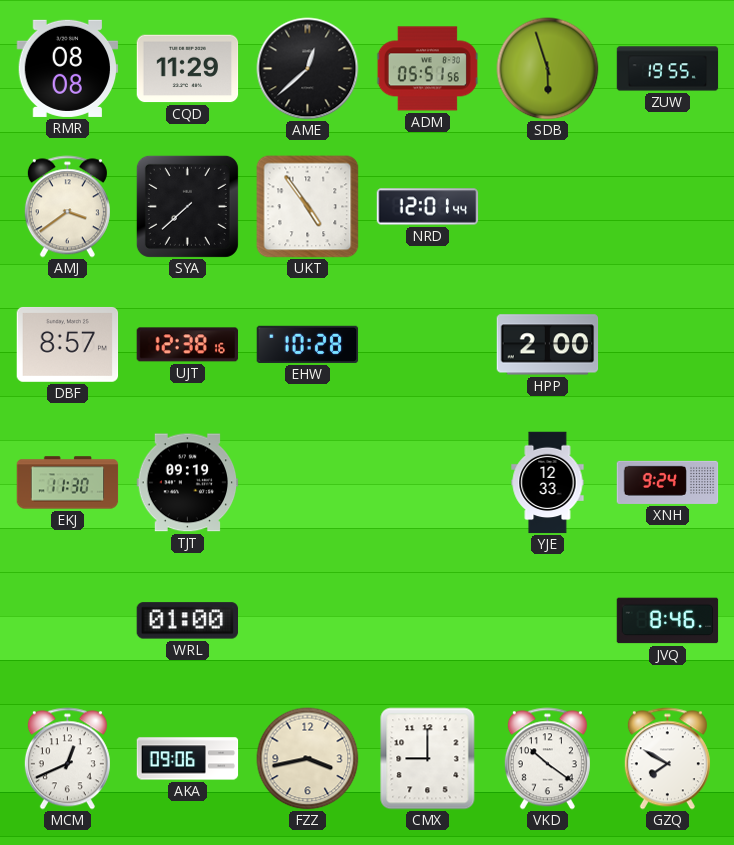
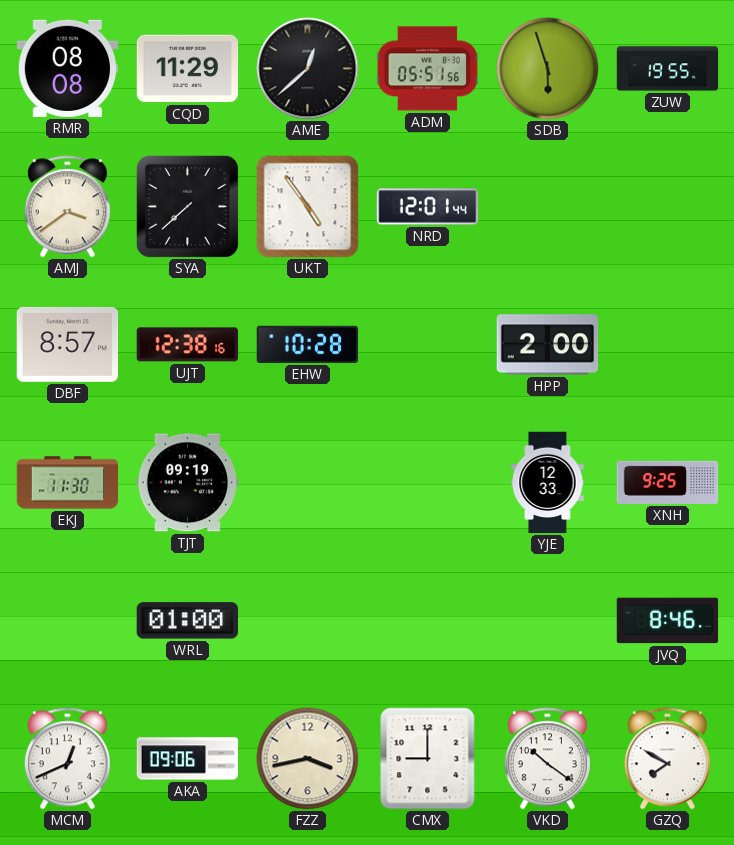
XNH: 9:24 -> 9:25 (668, 482)
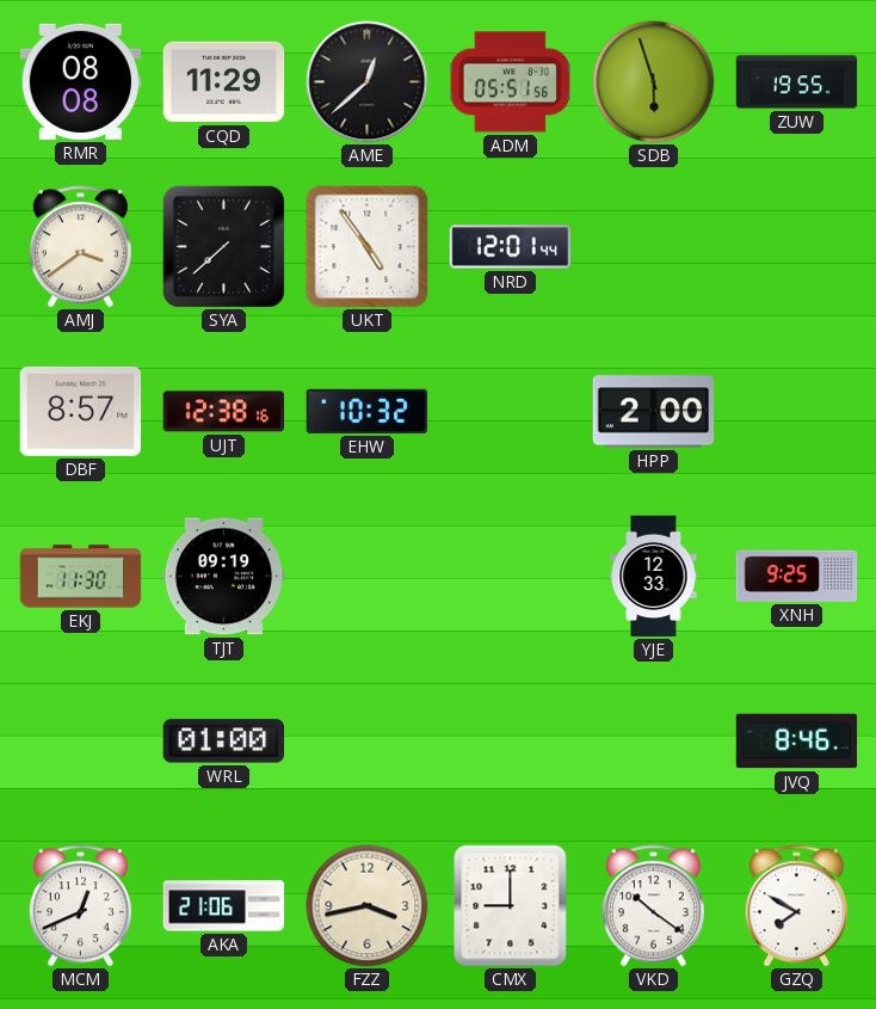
EHW: 10:28 -> 10:32 (368, 411)
AKA: 09:06 -> 21:06 (224, 906)
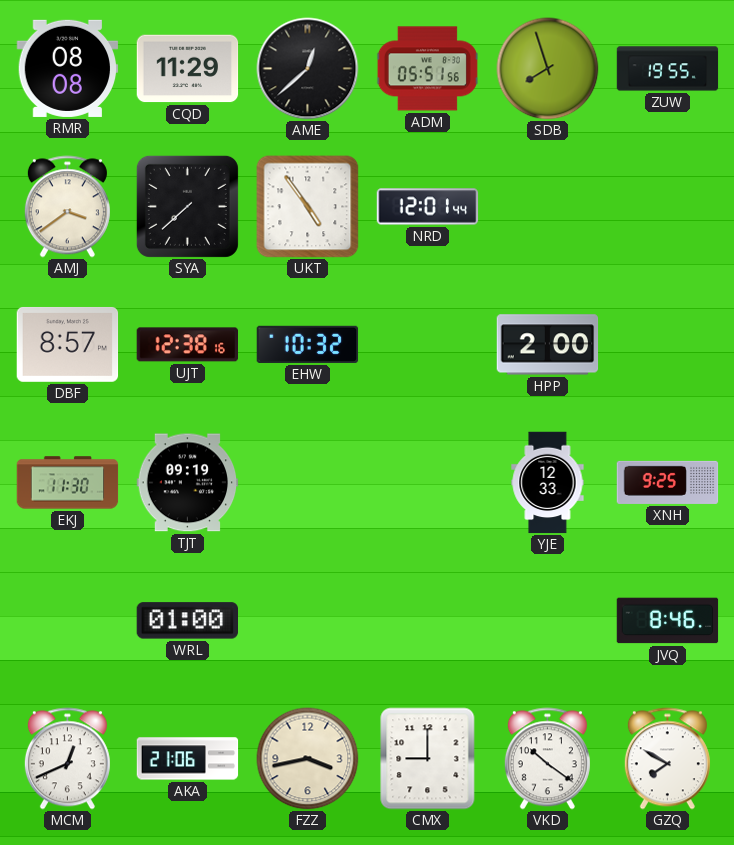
SDB: 5:57 -> 7:57 (548, 69)
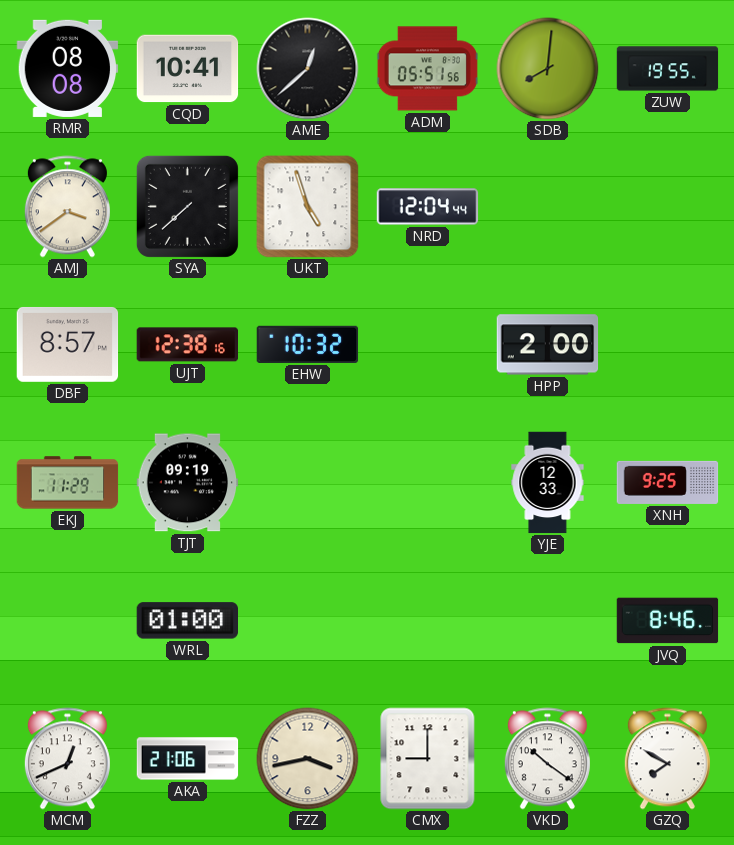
CQD: 11:29 -> 10:41 (188, 69)
SDB: 7:57 -> 8:01 (548, 69)
UKT: 4:54 -> 4:57 (308, 207)
NRD: 12:01 -> 12:04 (428, 207)
EKJ: 11:30 -> 11:29 (68, 483)
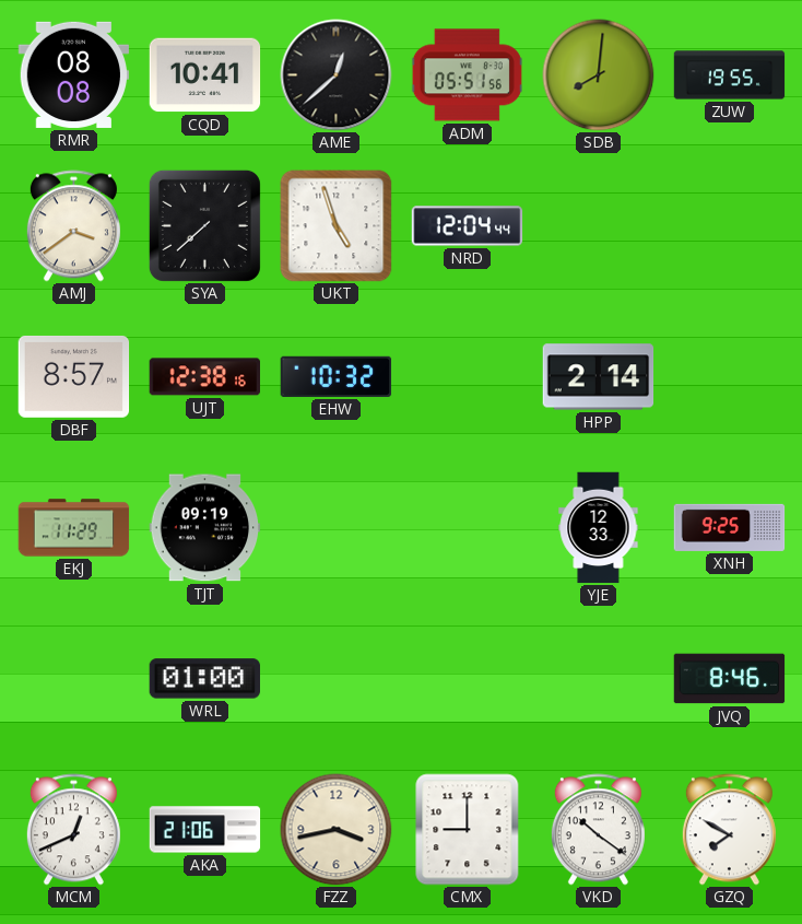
HPP: 2:00 -> 2:14 (599, 377)
